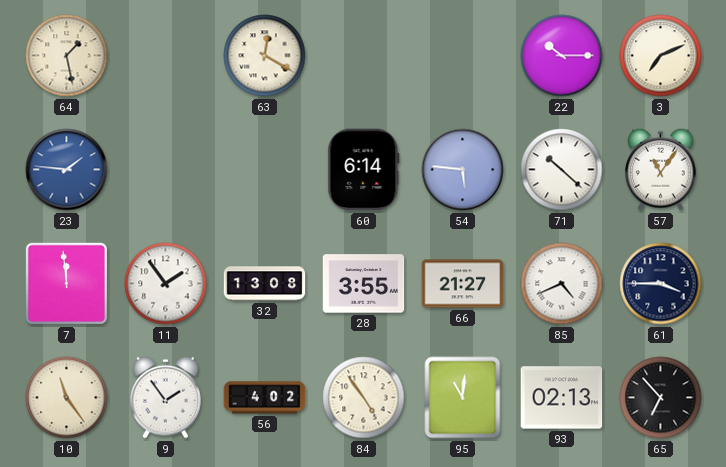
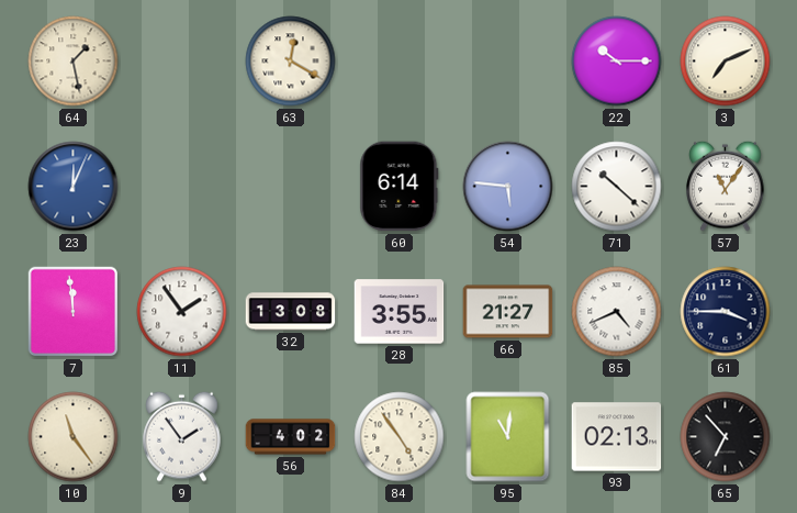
23: 1:46 -> 12:04 (74, 187)
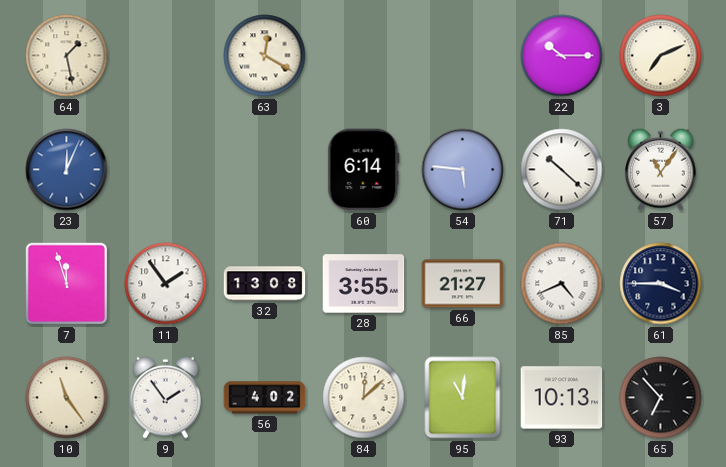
7: 11:59 -> 11:57 (67, 284)
84: 4:54 -> 12:08 (364, 398)
93: 02:13 -> 10:13 (562, 398)
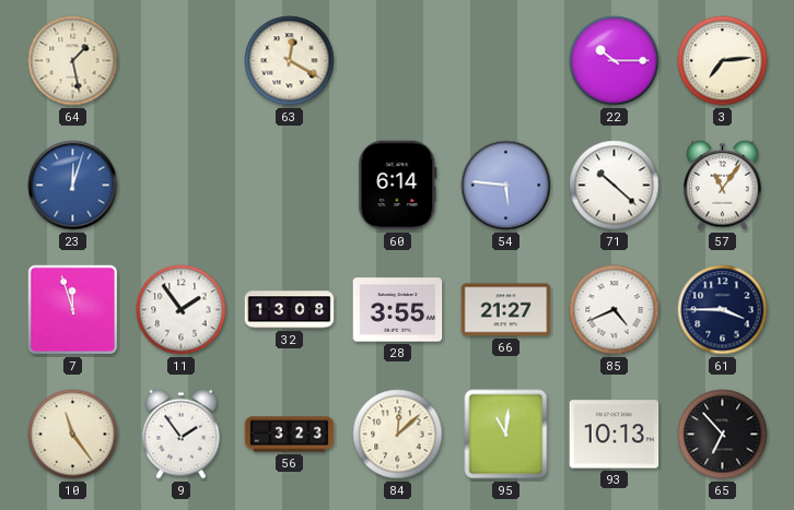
3: 7:11 -> 7:14 (723, 61)
23: 12:04 -> 12:03 (73, 186)
56: 4:02 -> 3:23 (290, 435)
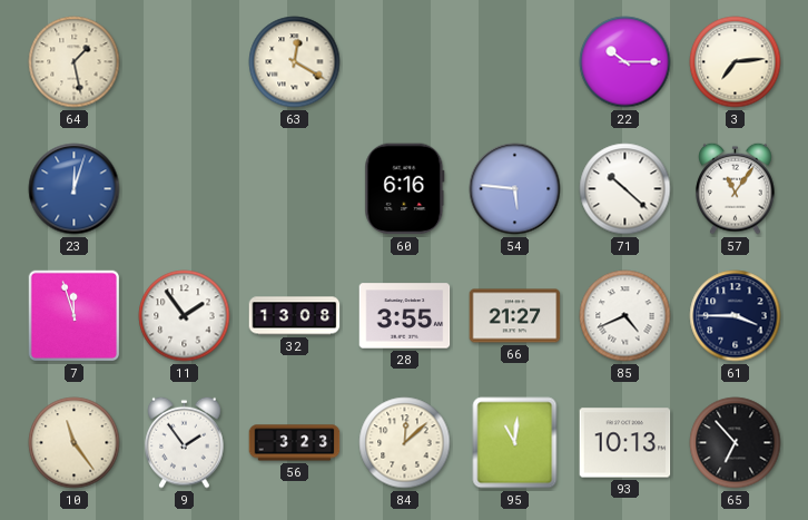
60: 6:14 -> 6:16 (405, 189)
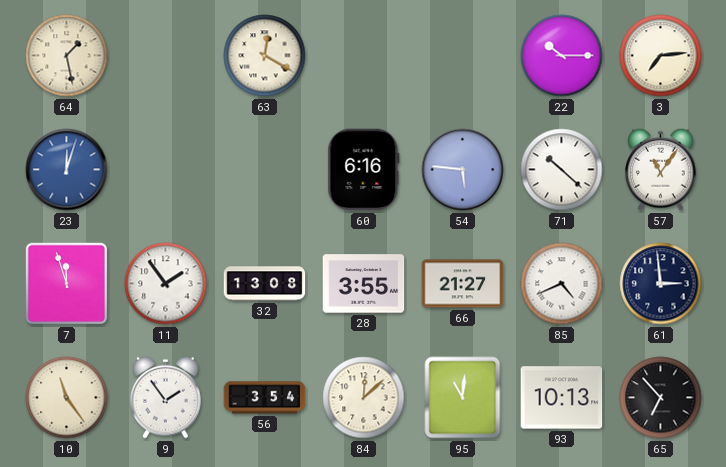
61: 3:45 -> 2:59 (661, 284)
56: 3:23 -> 3:54 (265, 398)
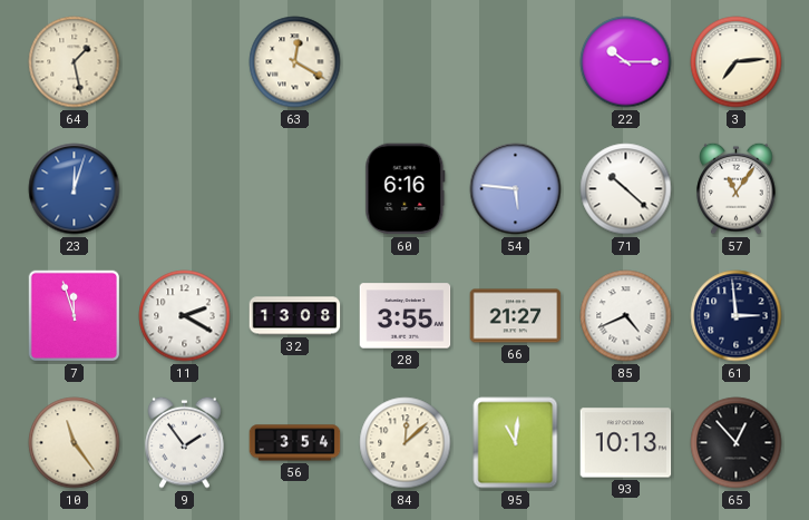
11: 1:54 -> 2:20 (185, 316)
65: 6:53 -> 12:53 (737, 443)
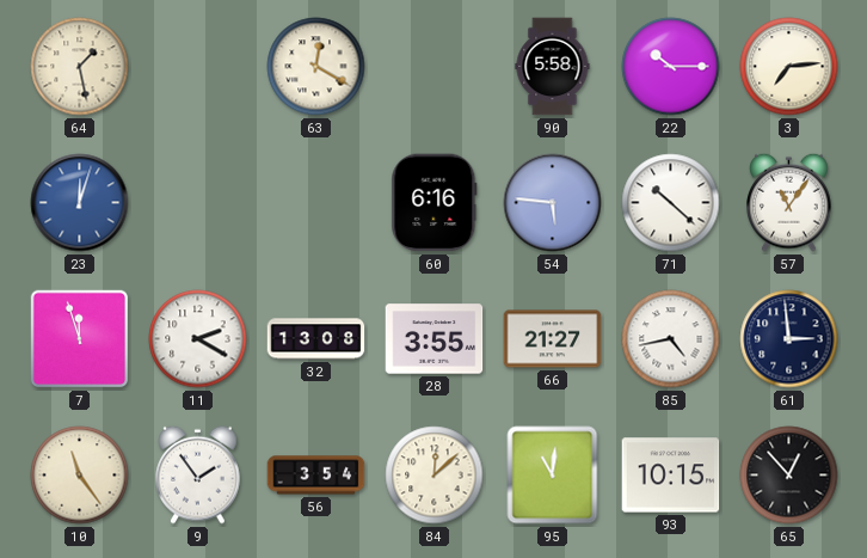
90: none -> 5:58 (553, 67)
85: 4:41 -> 4:43 (671, 339)
93: 10:13 -> 10:15 (671, 476)
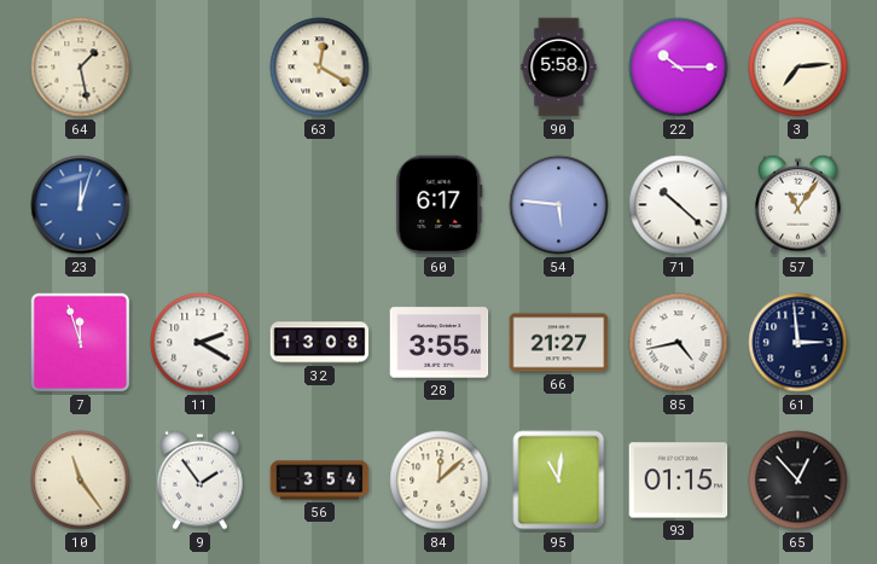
60: 6:16 -> 6:17 (440, 205)
93: 10:15 -> 01:15 (679, 481)
